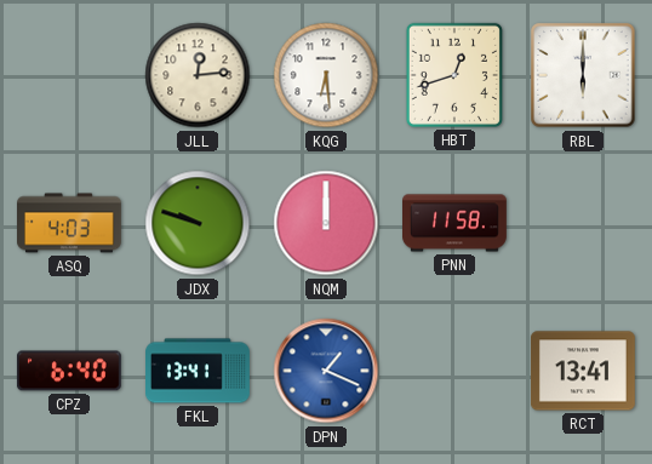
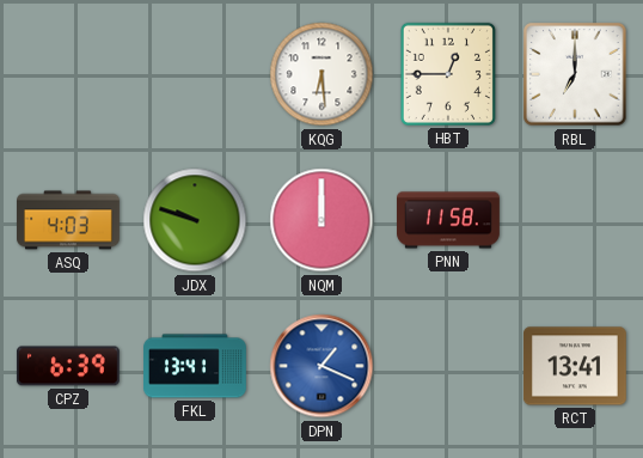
JLL: 12:14 -> none (198, 75)
HBT: 12:42 -> 12:45 (448, 74)
RBL: 6:00 -> 7:00 (575, 74)
CPZ: 6:40 -> 6:39 (68, 366)
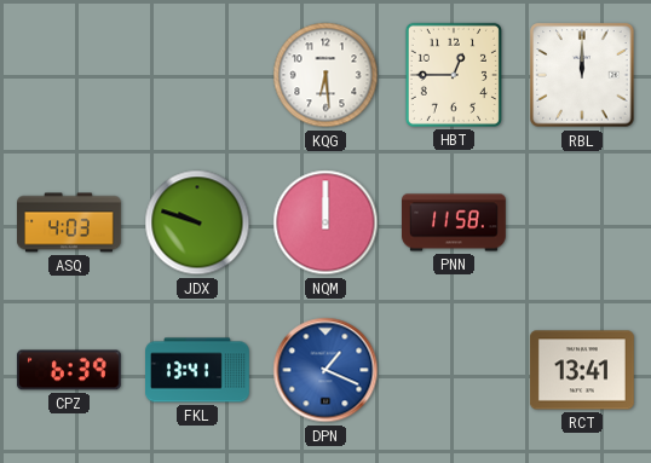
RBL: 7:00 -> 12:00 (582, 75)
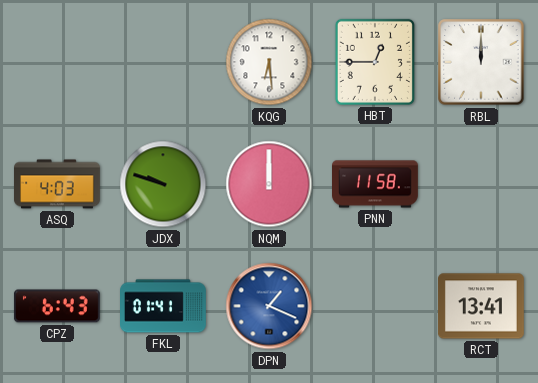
CPZ: 6:39 -> 6:43 (57, 306)
FKL: 13:41 -> 01:41 (164, 306)
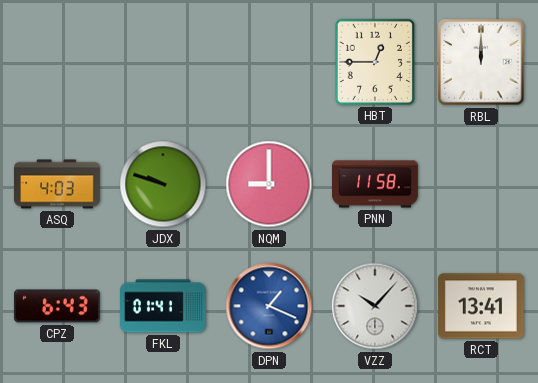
KQG: 6:29 -> none (269, 62)
NQM: 12:00 -> 9:00 (269, 184)
VZZ: none -> 10:07 (375, 306)
